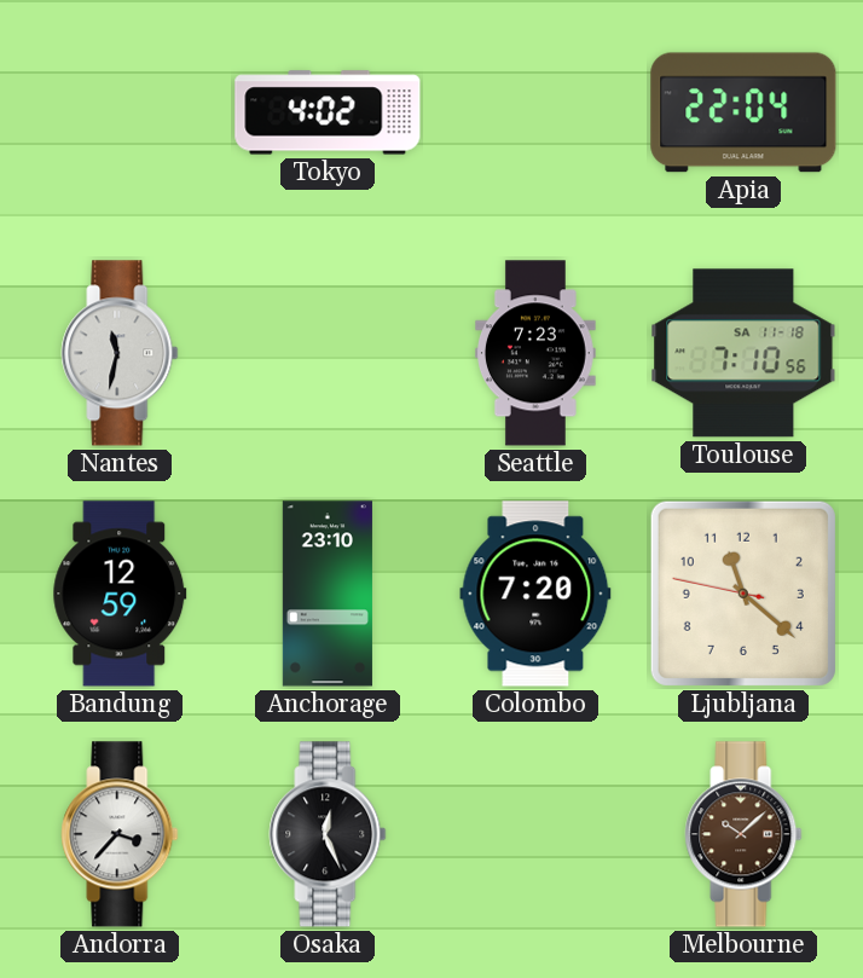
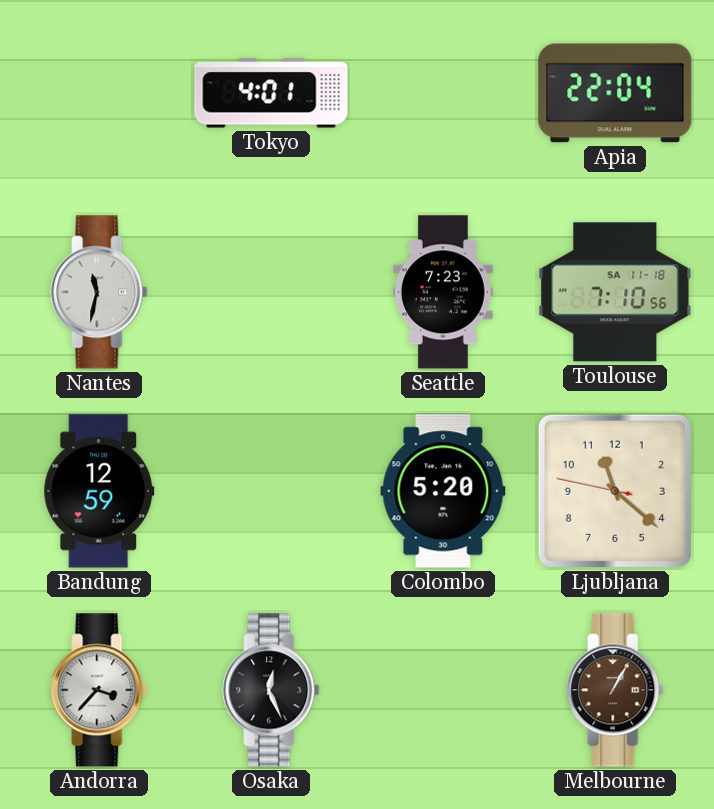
Tokyo: 4:02 -> 4:01 (271, 93)
Anchorage: 23:10 -> none (328, 594)
Colombo: 7:20 -> 5:20 (443, 491)
Melbourne: 10:08 -> 1:05 (615, 690)
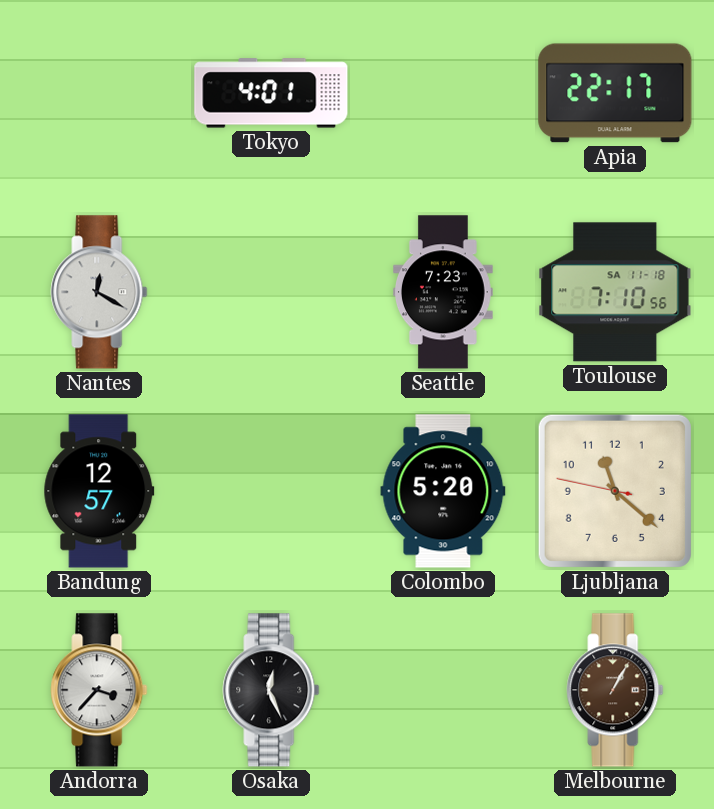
Apia: 22:04 -> 22:17 (615, 93)
Nantes: 11:32 -> 12:20 (99, 292)
Bandung: 12:59 -> 12:57 (99, 491)
